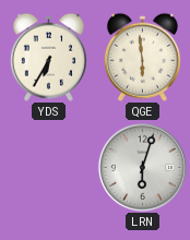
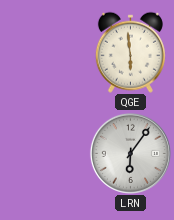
YDS: 6:35 -> none (48, 57)
LRN: 6:03 -> 6:06 (130, 153)
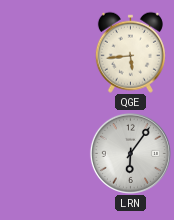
QGE: 5:59 -> 5:44 (130, 52)
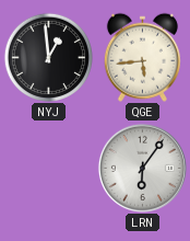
NYJ: none -> 12:59 (48, 57)
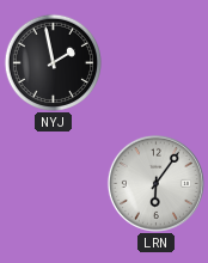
NYJ: 12:59 -> 1:58 (53, 62)
QGE: 5:44 -> none (142, 57)
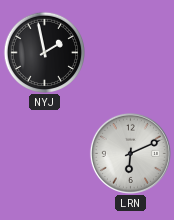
LRN: 6:06 -> 6:11 (130, 153)
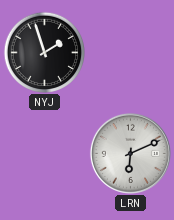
NYJ: 1:58 -> 1:57 (44, 52)
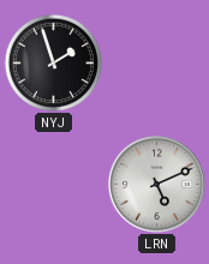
LRN: 6:11 -> 5:11 (156, 184)
